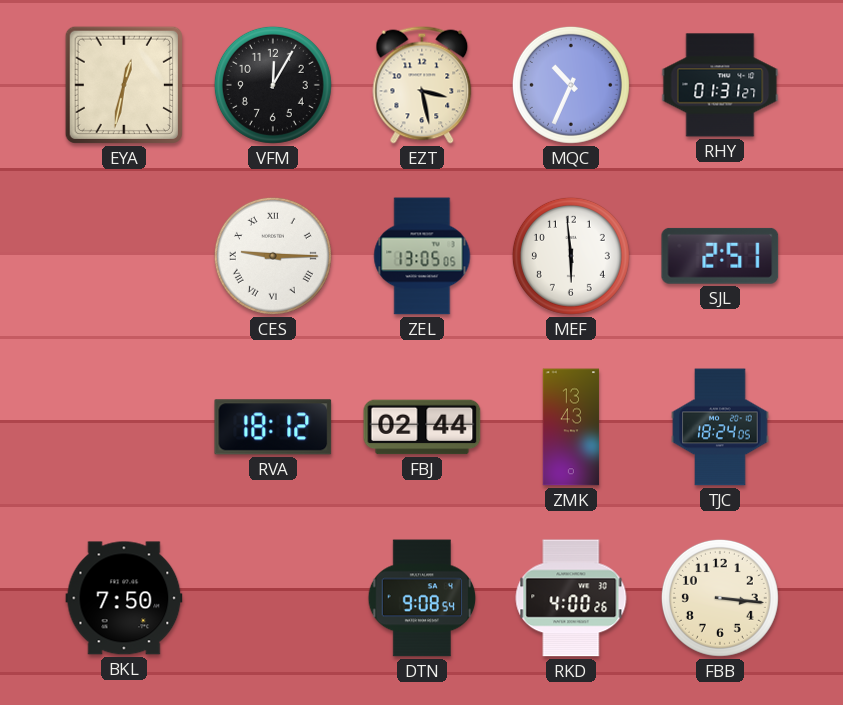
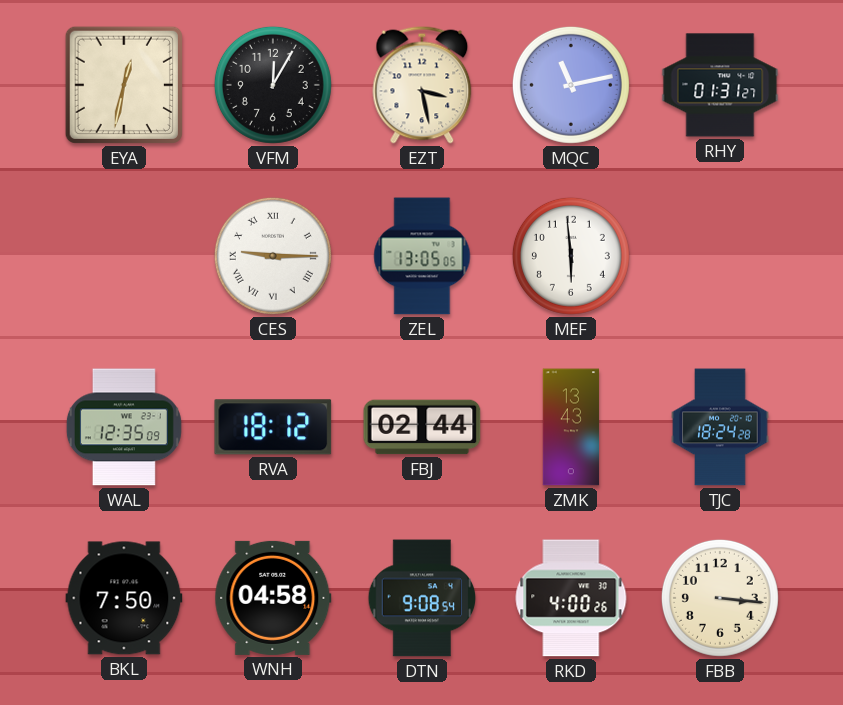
MQC: 10:34 -> 11:13 (571, 85)
SJL: 2:51 -> none (720, 256)
WAL: none -> 12:35 (124, 427)
TJC: 18:24:05 -> 18:24:28 (720, 427)
WNH: none -> 04:58 (273, 598)
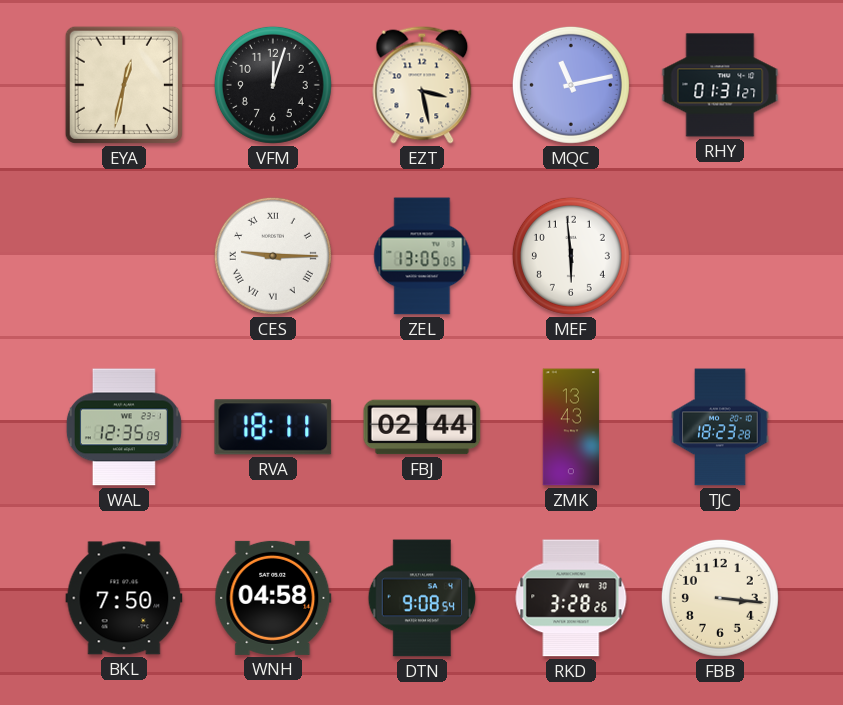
VFM: 12:05 -> 12:03 (273, 85)
RVA: 18:12 -> 18:11 (273, 427)
TJC: 18:24 -> 18:23 (720, 427)
RKD: 4:00 -> 3:28 (571, 598)
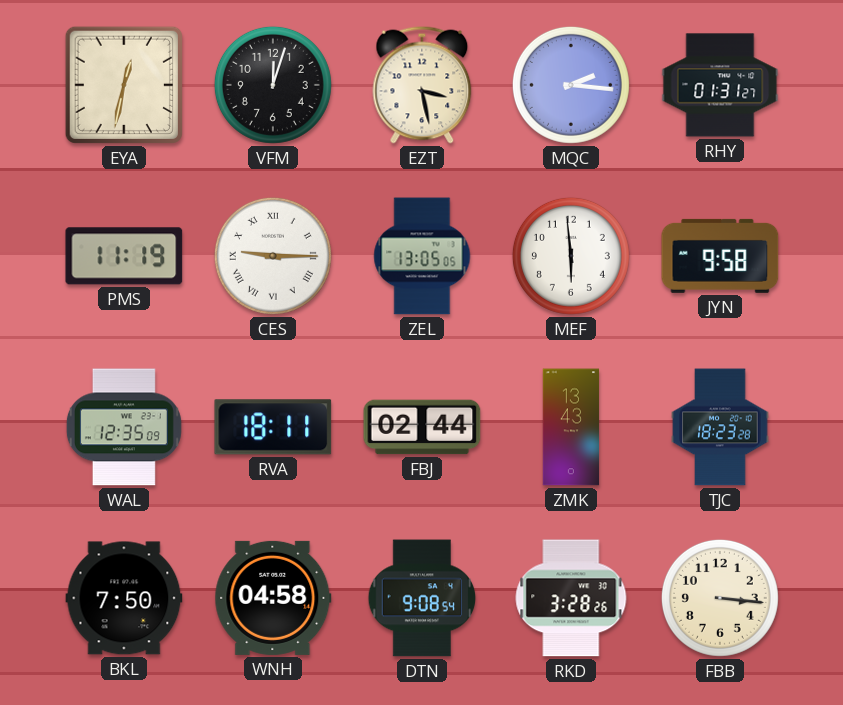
MQC: 11:13 -> 2:16 (571, 85)
PMS: none -> 11:19 (124, 256)
JYN: none -> 9:58 (720, 256)
